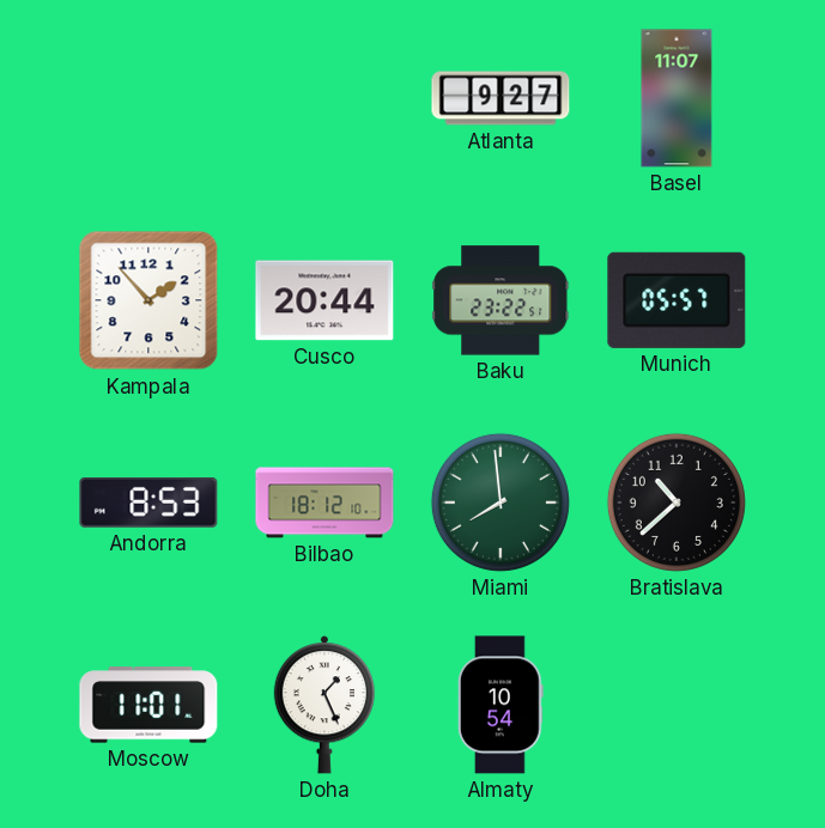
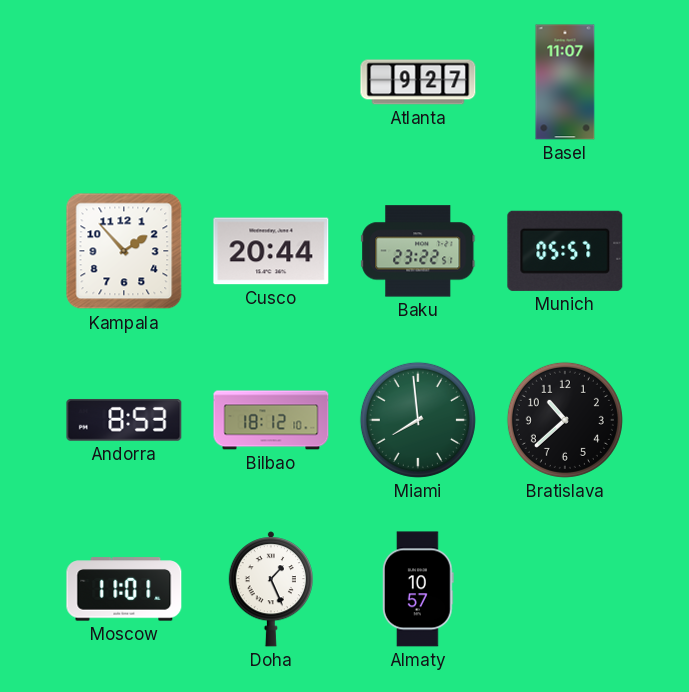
Almaty: 10:54 -> 10:57 (418, 589)
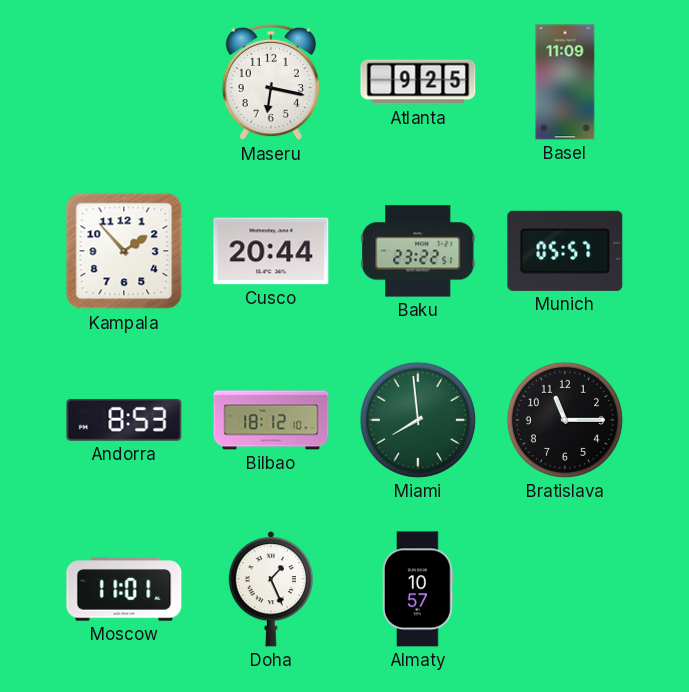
Maseru: none -> 6:17 (271, 82)
Atlanta: 9:27 -> 9:25 (418, 82)
Basel: 11:07 -> 11:09 (565, 82)
Bratislava: 10:38 -> 11:15 (565, 420)
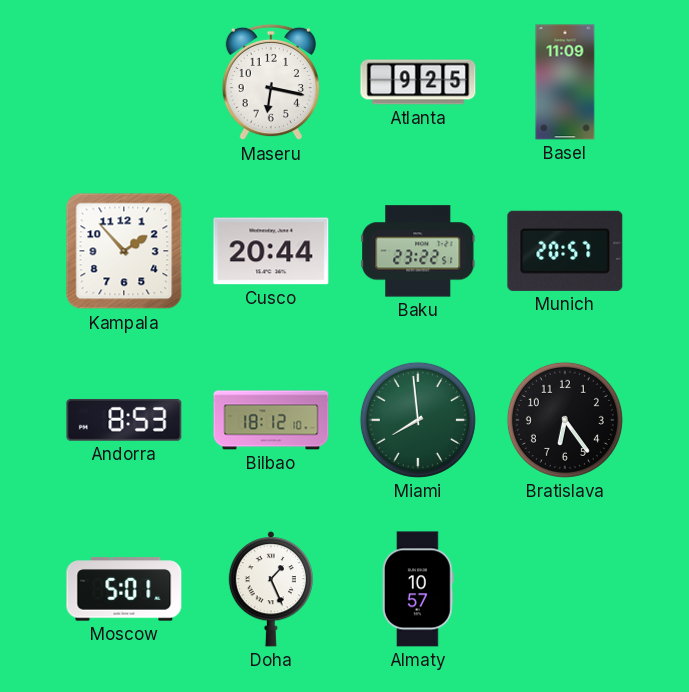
Munich: 05:57 -> 20:57 (565, 251)
Bratislava: 11:15 -> 6:24 (565, 420)
Moscow: 11:01 -> 5:01 (124, 589)
